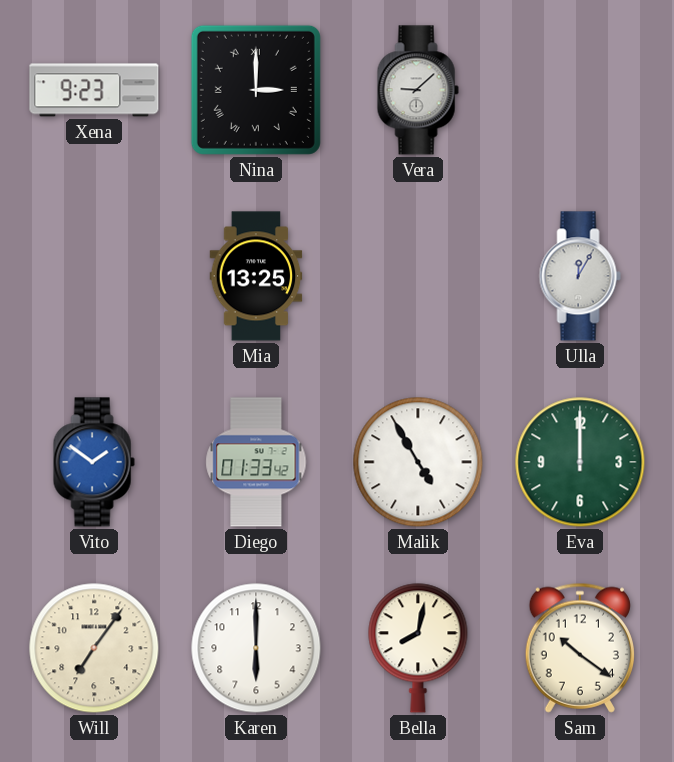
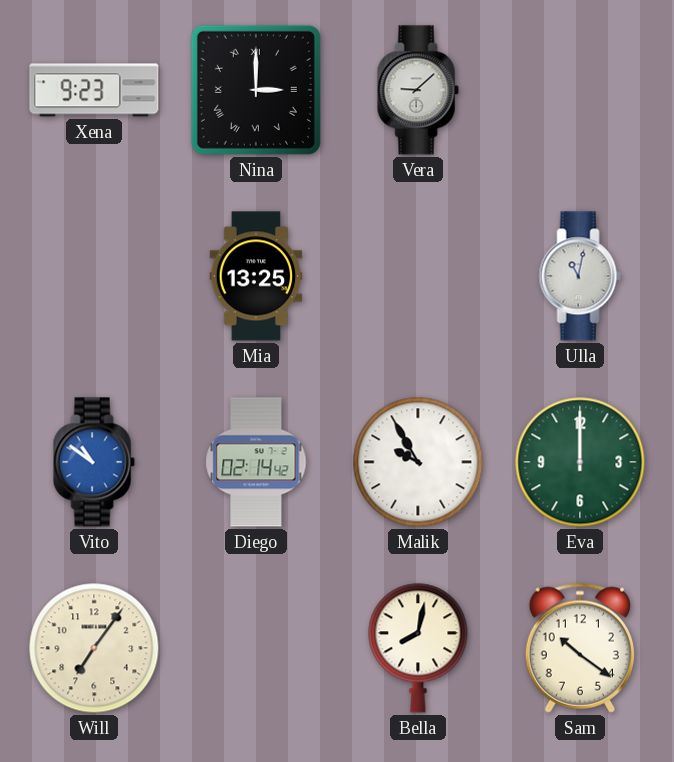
Ulla: 12:05 -> 11:02 (580, 276)
Vito: 1:51 -> 10:51 (94, 462)
Diego: 01:33 -> 02:14 (256, 462)
Malik: 4:55 -> 9:55 (418, 462)
Karen: 6:00 -> none (256, 648)
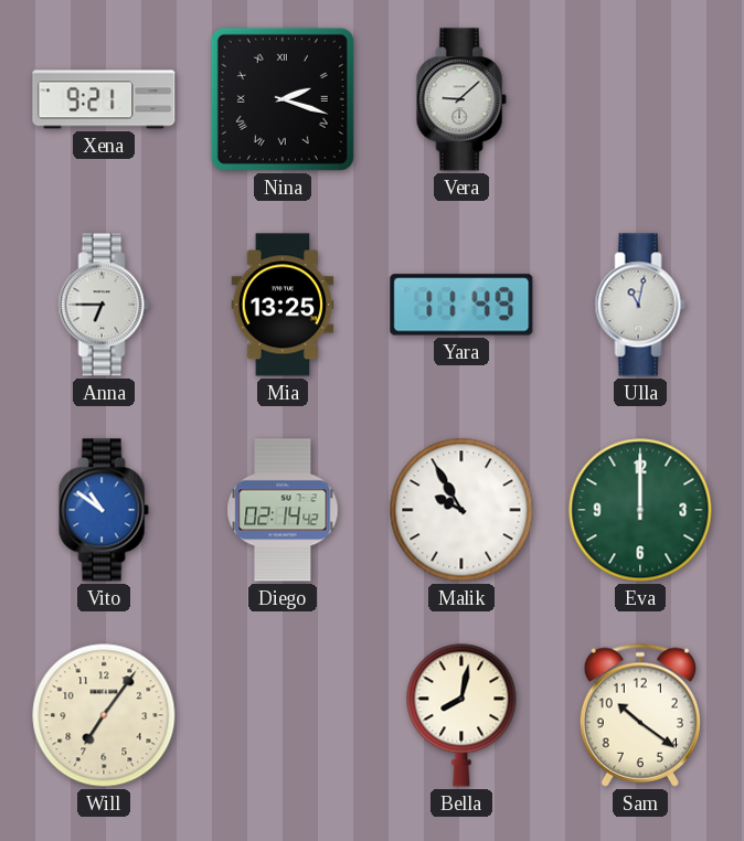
Xena: 9:23 -> 9:21 (104, 99)
Nina: 3:00 -> 2:18 (283, 99)
Anna: none -> 6:45 (104, 305)
Yara: none -> 11:49 (461, 305)
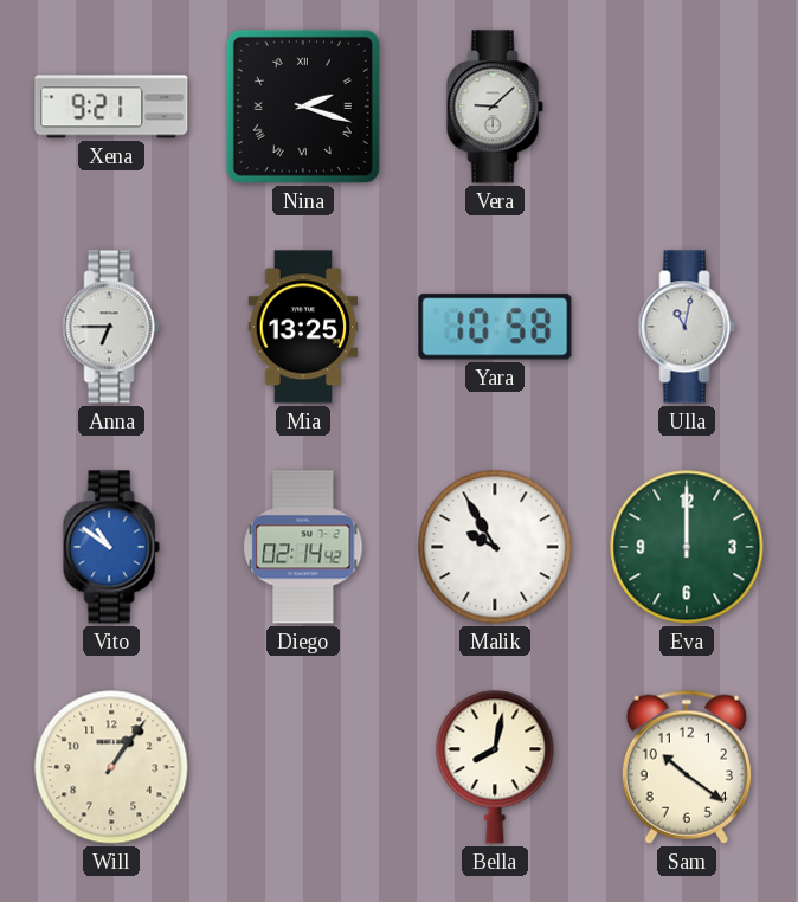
Yara: 11:49 -> 10:58 (495, 327)
Will: 7:06 -> 1:06 (111, 767)
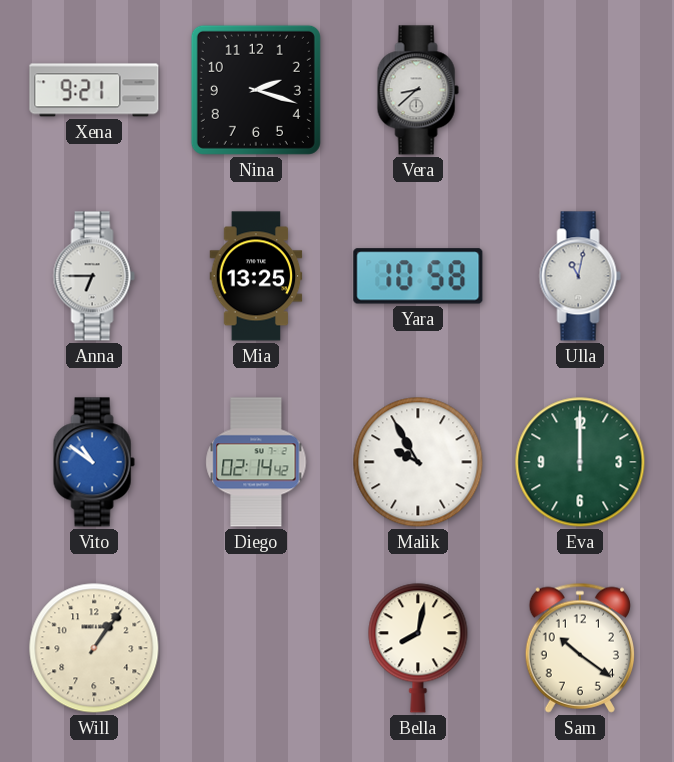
Nina numerals: Roman -> Arabic (256, 90)
Vera: 9:08 -> 8:38 (418, 90)
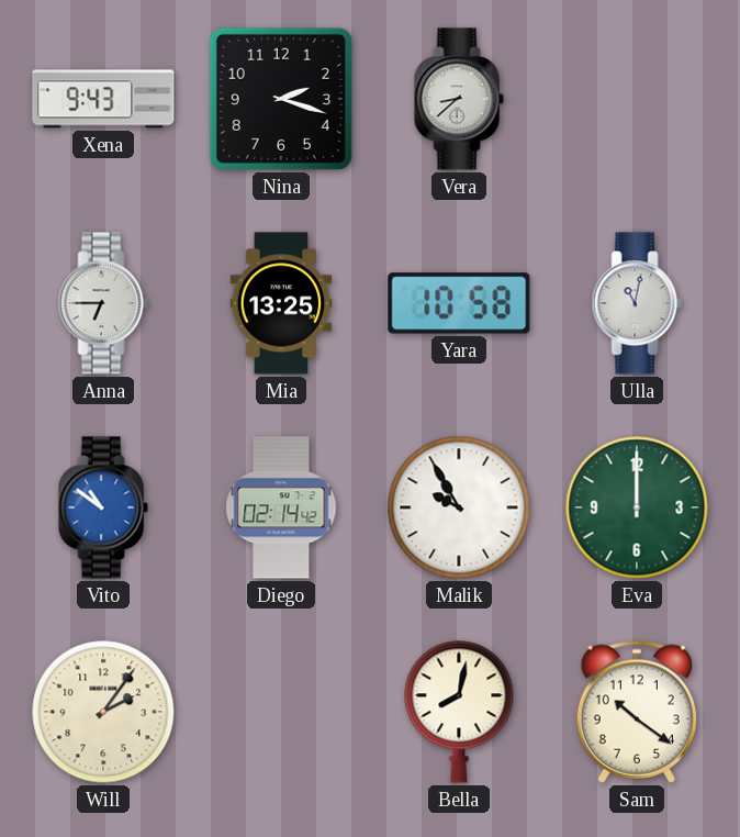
Xena: 9:21 -> 9:43 (103, 99)
Will: 1:06 -> 2:06 (103, 712)
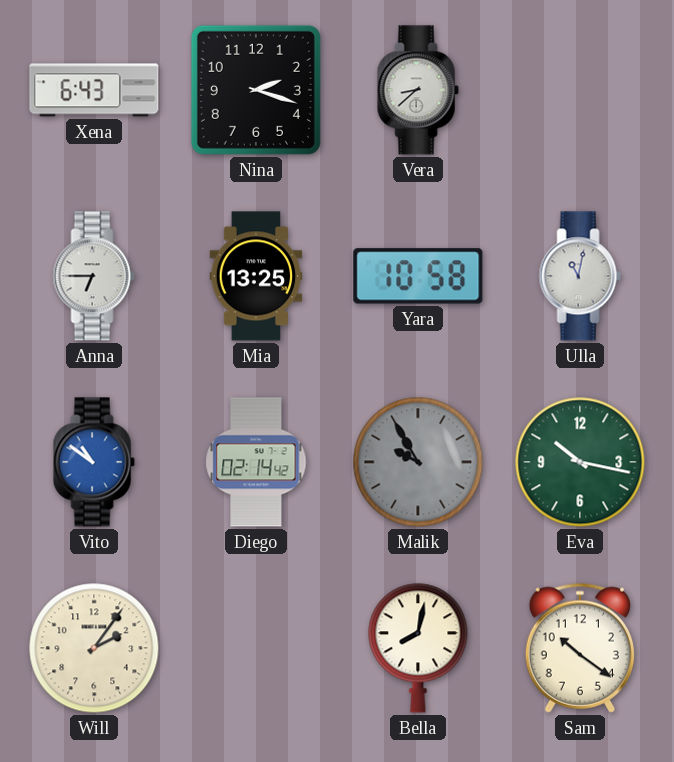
Xena: 9:43 -> 6:43 (94, 90)
Malik dial: white -> grey (418, 462)
Eva: 12:00 -> 10:17 (580, 462)
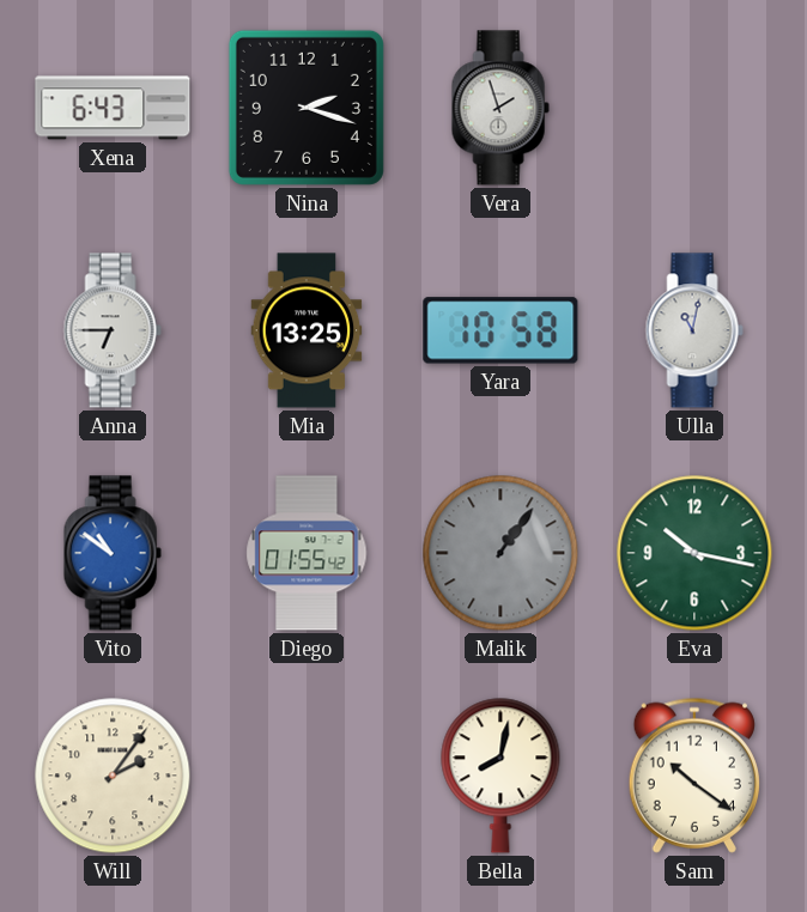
Vera: 8:38 -> 1:57 (500, 108)
Diego: 02:14 -> 01:55 (307, 553)
Malik: 9:55 -> 1:06 (500, 553)
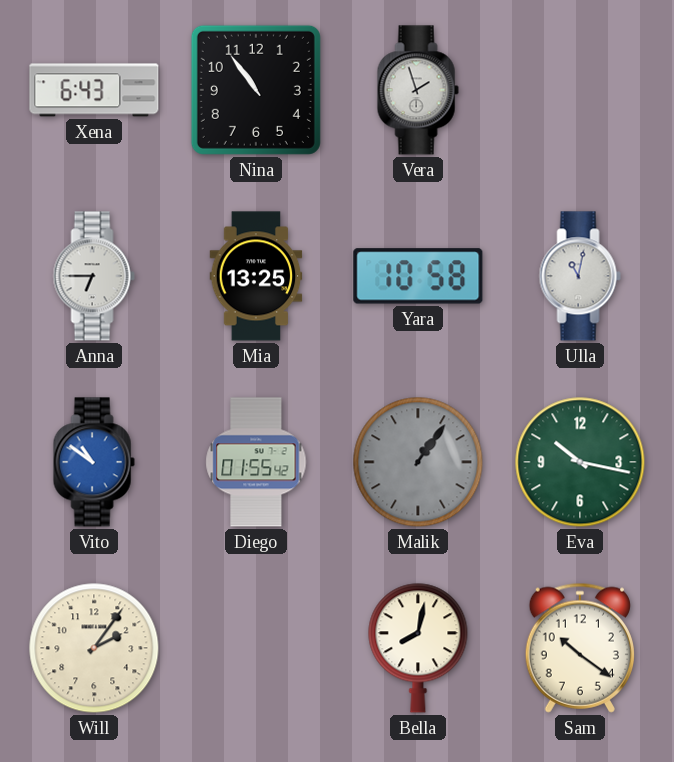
Nina: 2:18 -> 10:54 (256, 90)
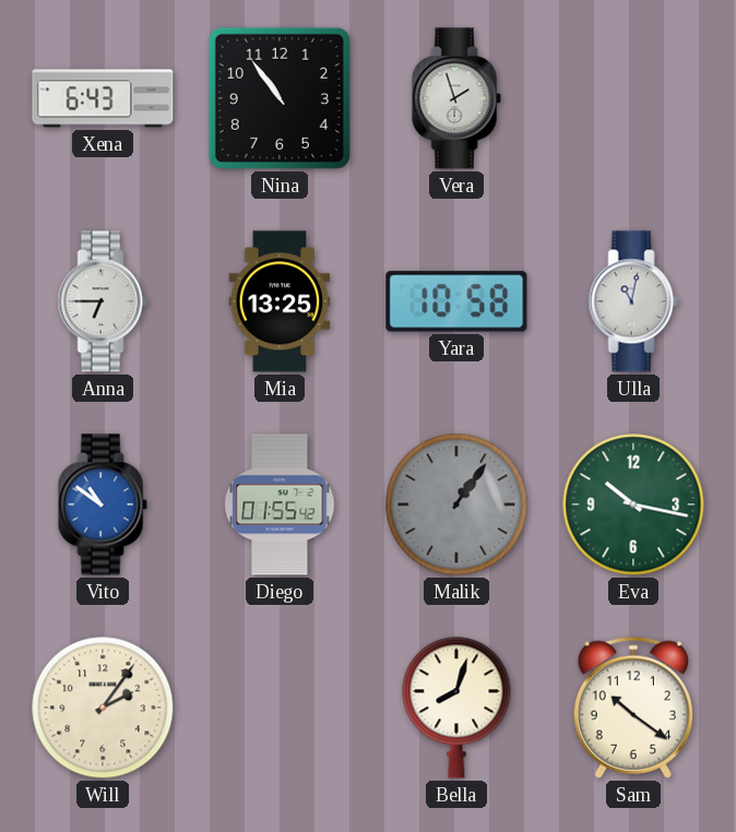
Bella: 8:02 -> 8:03 (456, 708)
